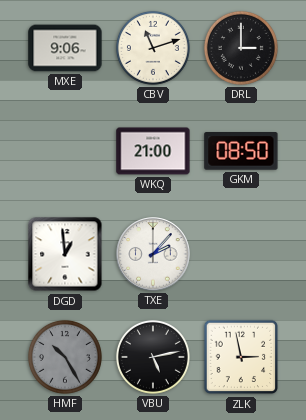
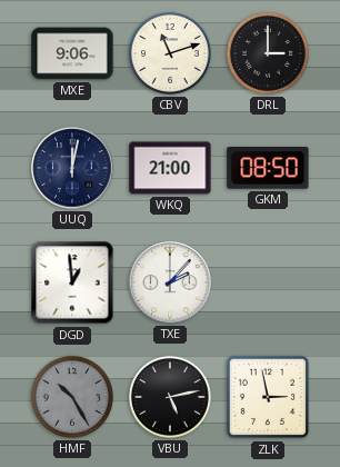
UUQ: none -> 12:02 (72, 168)
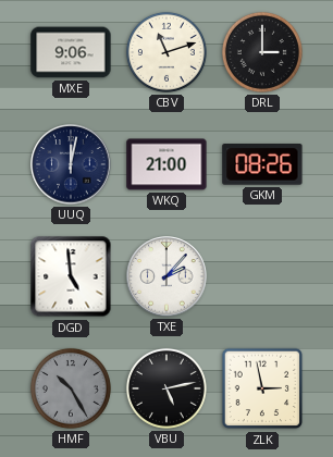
GKM: 08:50 -> 08:26 (262, 164)
DGD: 12:59 -> 4:59 (71, 276)
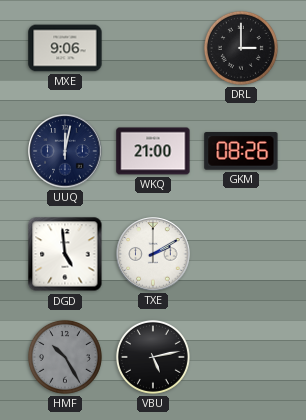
CBV: 11:12 -> none (166, 52)
TXE: 2:07 -> 2:10 (153, 254)
ZLK: 2:58 -> none (262, 388)
